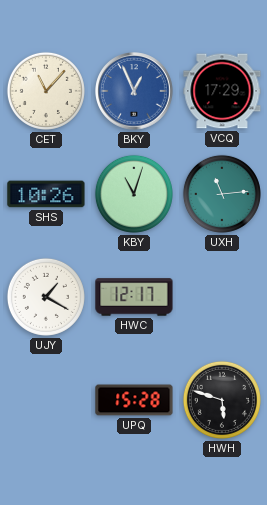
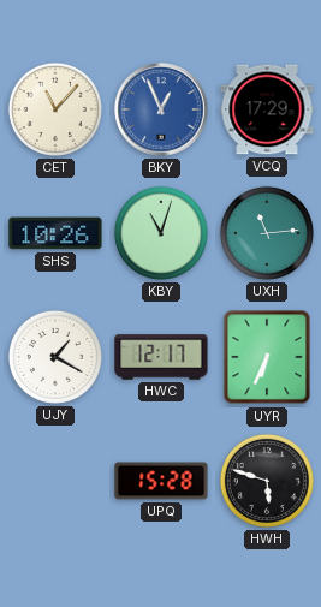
UYR: none -> 6:34 (267, 357)
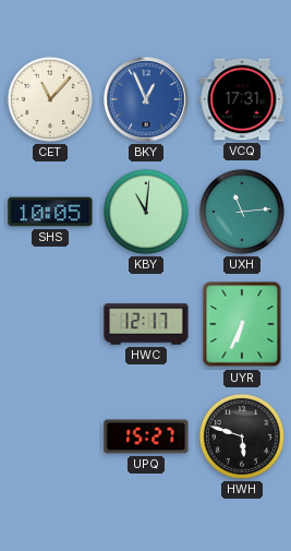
VCQ: 17:29 -> 17:31 (242, 99)
SHS: 10:26 -> 10:05 (50, 212)
KBY: 11:03 -> 11:01 (146, 212)
UJY: 1:20 -> none (55, 357)
UPQ: 15:28 -> 15:27 (146, 436)
